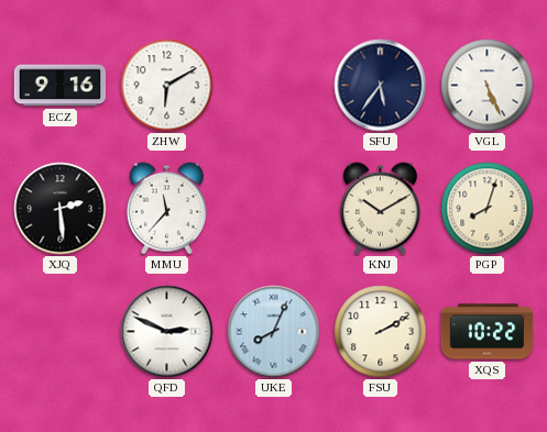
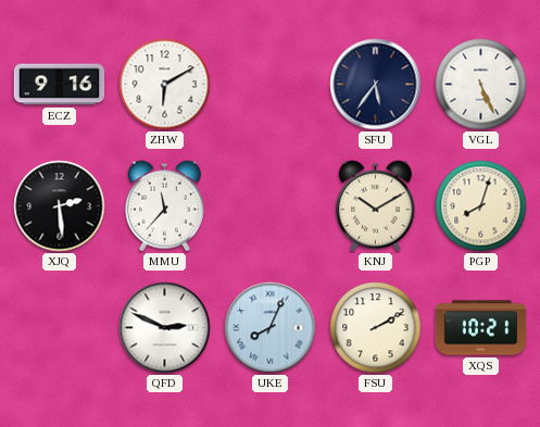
XQS: 10:22 -> 10:21 (481, 328)
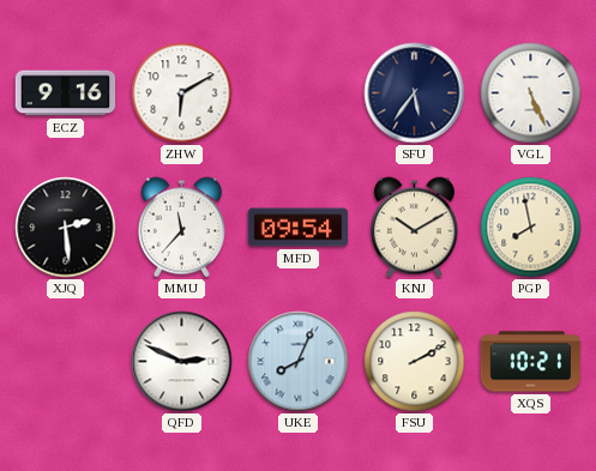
MFD: none -> 09:54 (299, 228)
PGP: 8:03 -> 7:58 (531, 228)
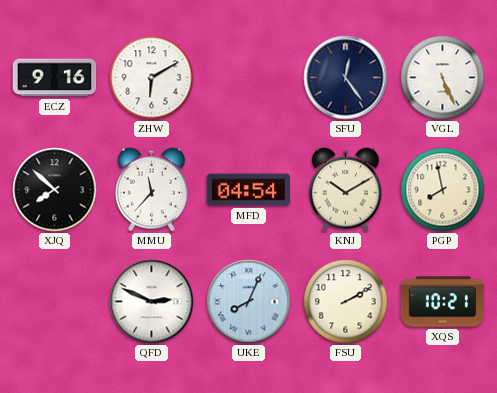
SFU: 5:36 -> 12:24 (346, 78)
XJQ: 2:29 -> 7:52 (55, 190)
MFD: 09:54 -> 04:54 (249, 190)
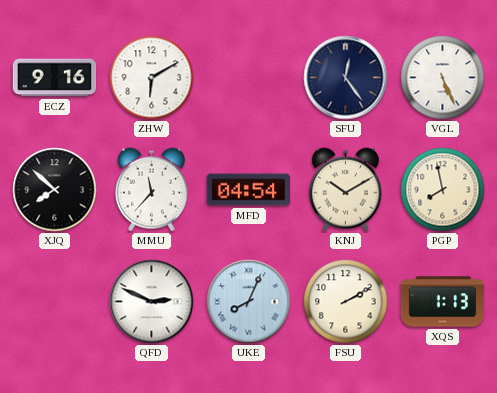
XQS: 10:21 -> 1:13 (443, 302)
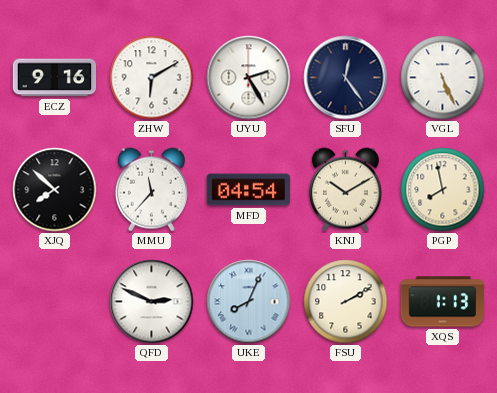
UYU: none -> 2:25 (249, 78)
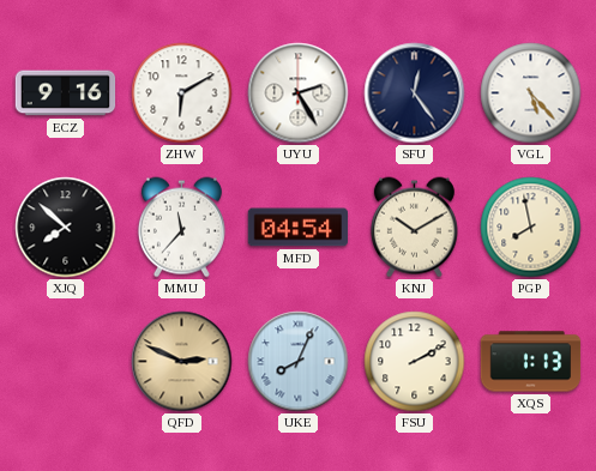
VGL: 5:26 -> 5:23 (531, 93)
QFD dial: white -> champagne (182, 362)
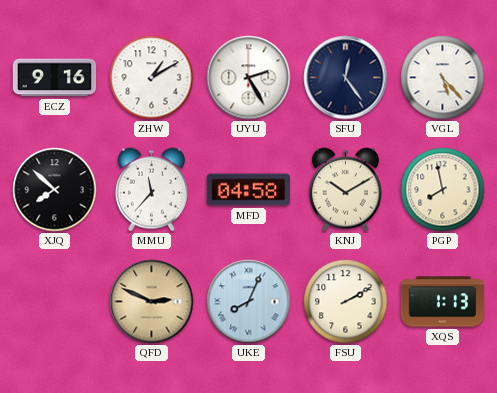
ZHW: 6:10 -> 1:10 (152, 78)
MFD: 04:54 -> 04:58 (249, 190)
